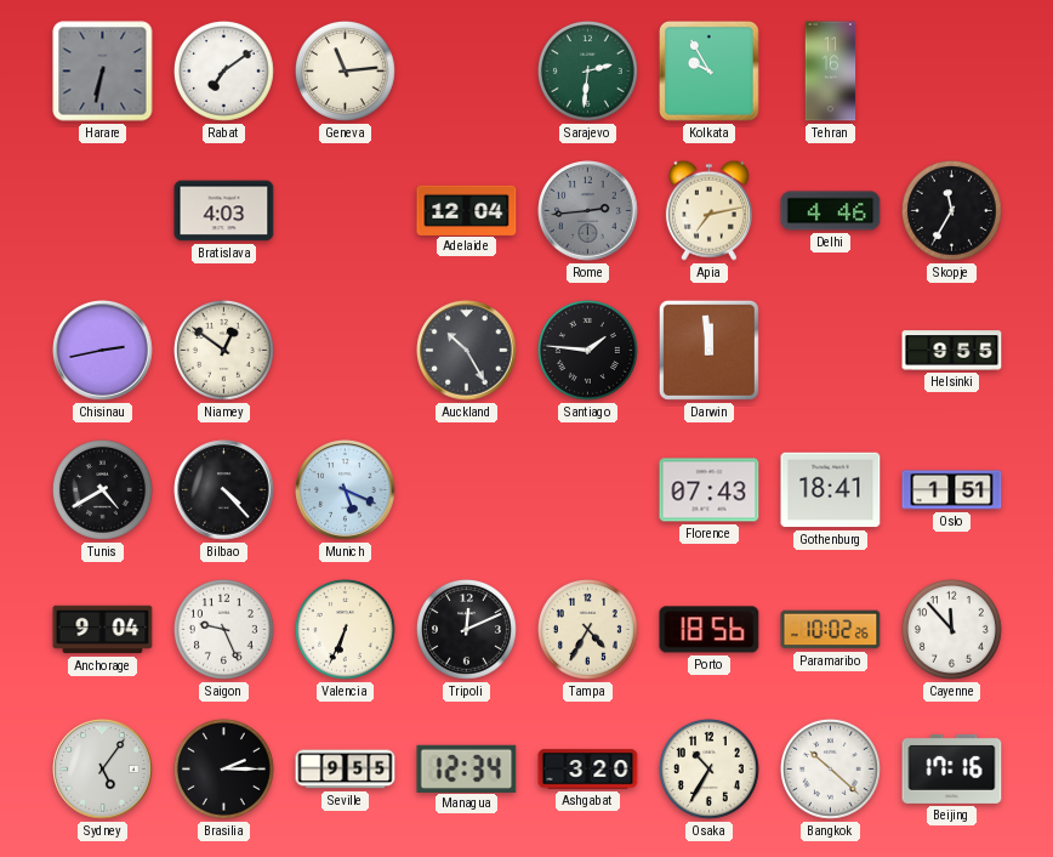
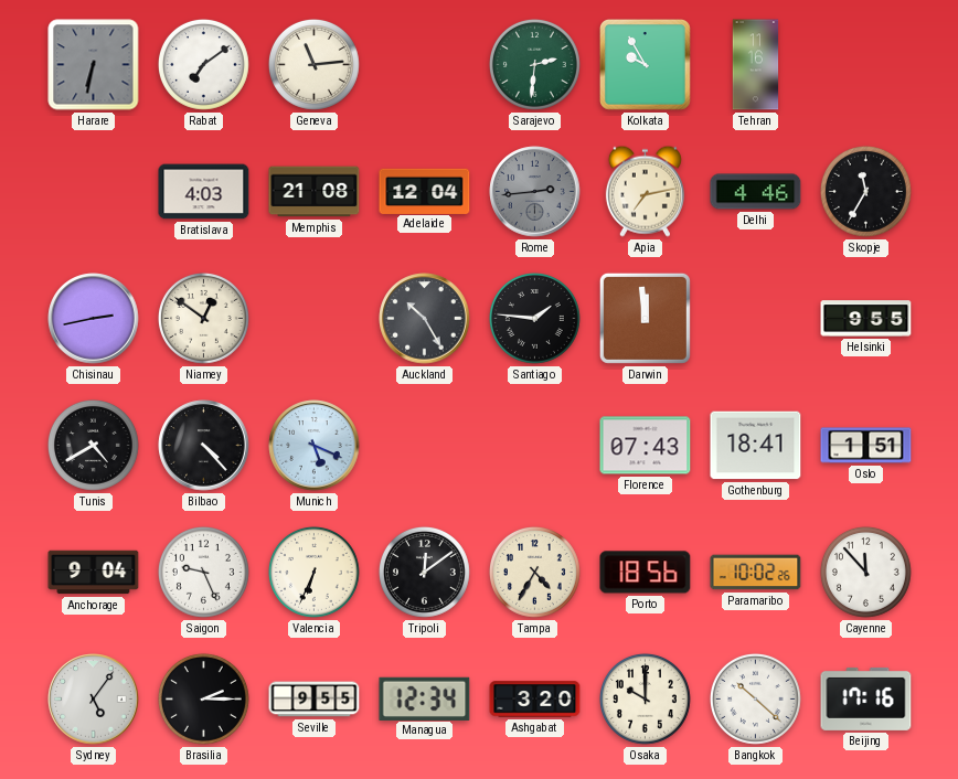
Memphis: none -> 21:08 (315, 192)
Tripoli: 12:11 -> 12:09 (424, 572)
Osaka: 10:35 -> 10:00 (645, 698)
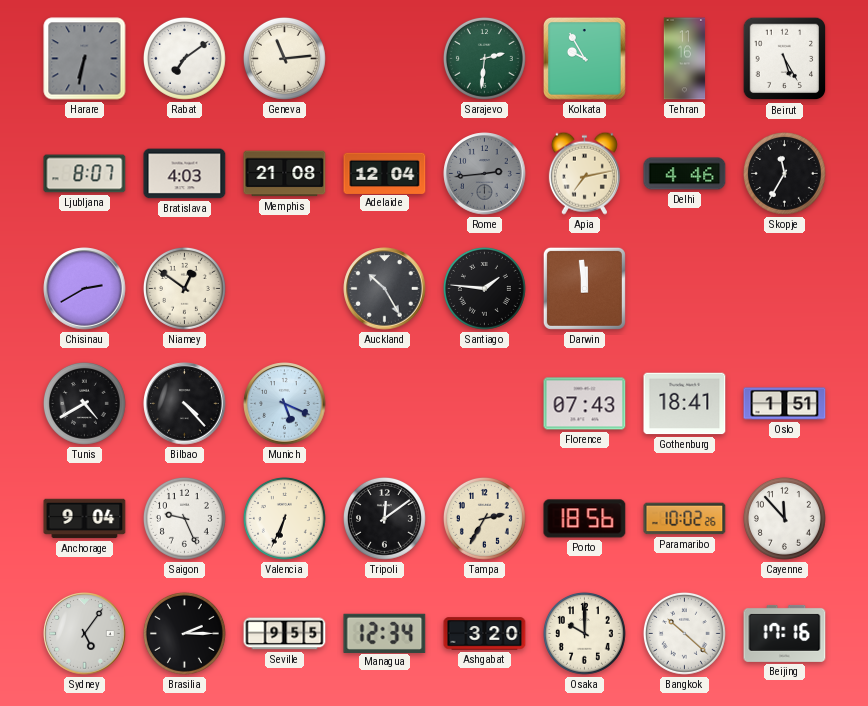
Beirut: none -> 5:25 (785, 59)
Ljubljana: none -> 8:07 (85, 174)
Chisinau: 2:43 -> 2:40 (85, 289)
Helsinki: 9:55 -> none (866, 319)
Tampa: 4:35 -> 2:35 (484, 518)
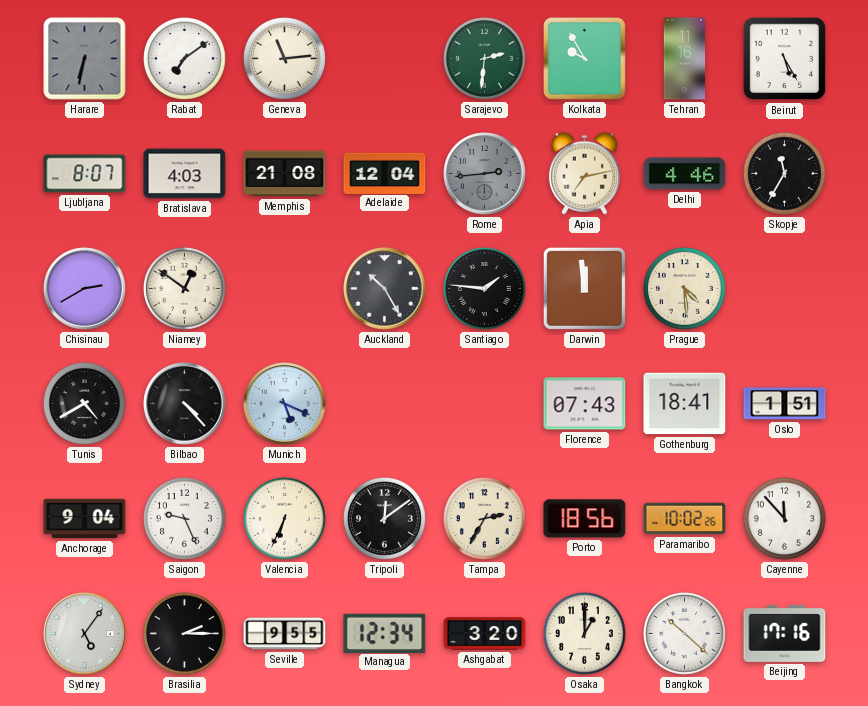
Prague: none -> 4:29 (684, 288)
Osaka: 10:00 -> 1:00 (584, 633)
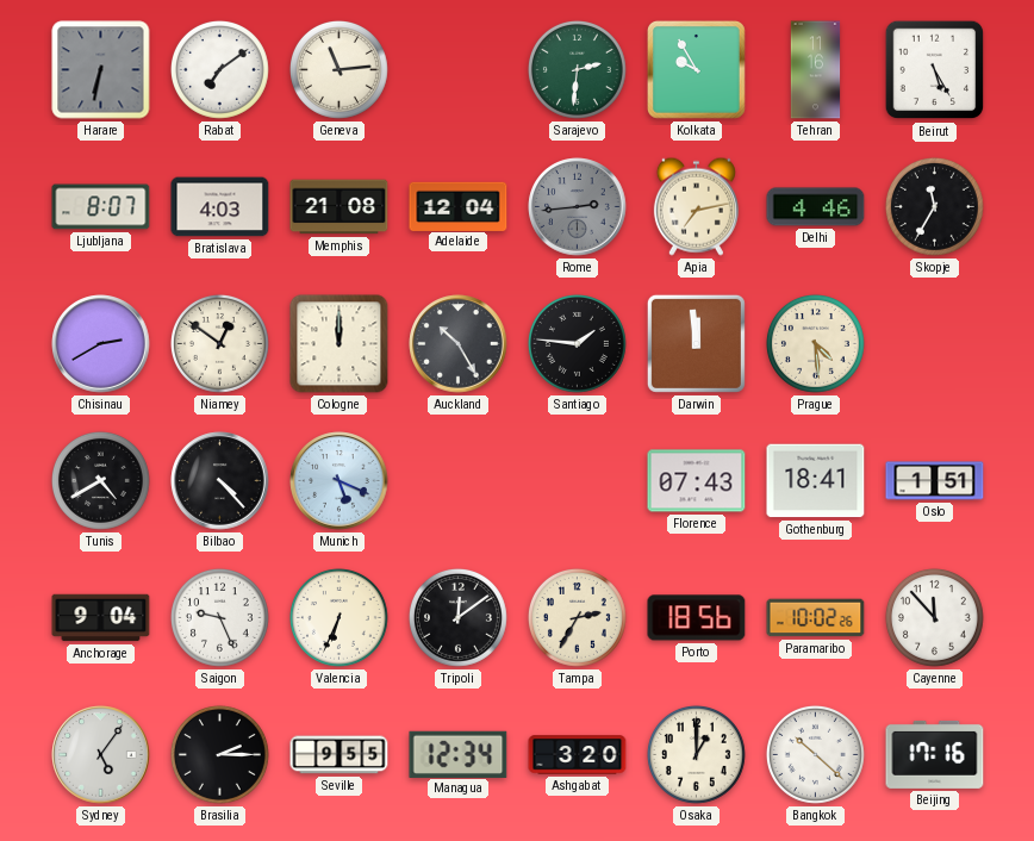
Cologne: none -> 12:00 (340, 344)
